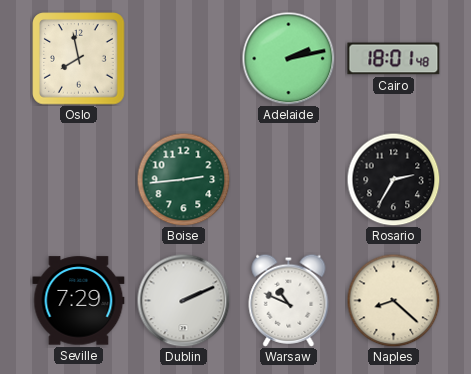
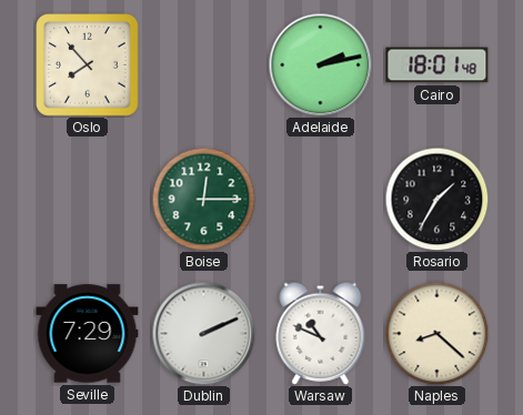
Oslo: 7:58 -> 7:53 (88, 65)
Boise: 2:44 -> 12:15 (203, 199)
Rosario: 2:35 -> 1:35 (436, 199)
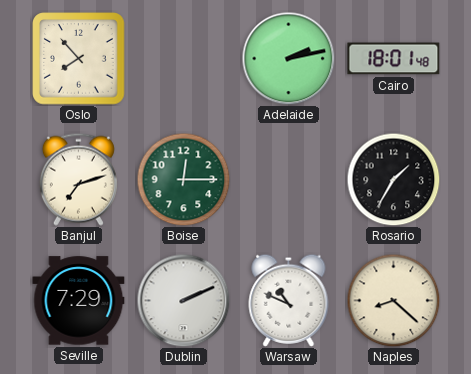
Banjul: none -> 7:12 (78, 179)
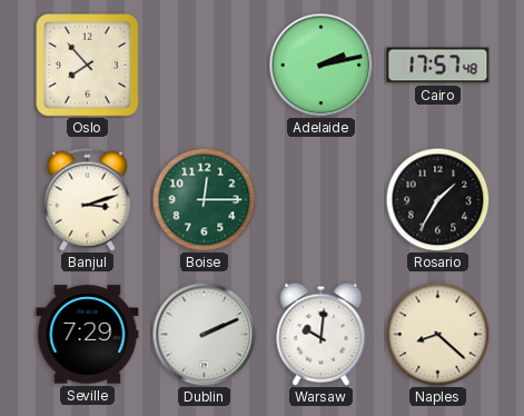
Cairo: 18:01 -> 17:57 (438, 66)
Banjul: 7:12 -> 3:12 (87, 199)
Warsaw: 10:49 -> 10:01 (322, 334)
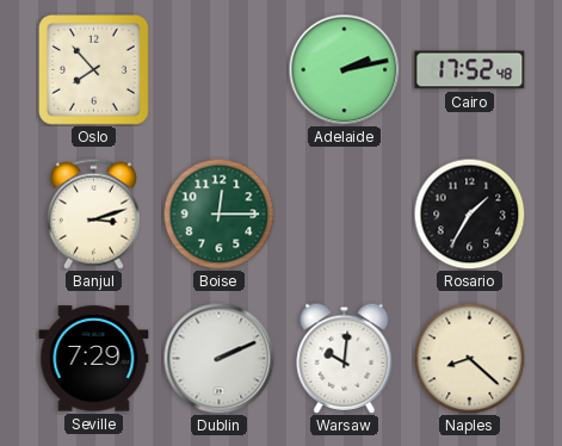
Cairo: 17:57 -> 17:52 (470, 70)
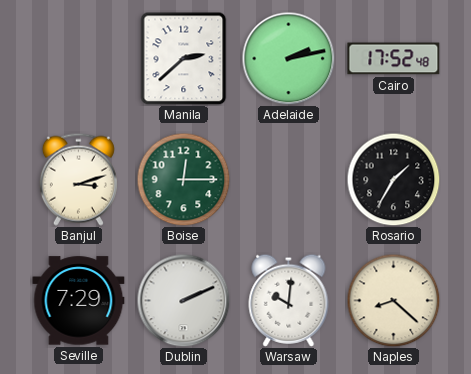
Oslo: 7:53 -> none (94, 70)
Manila: none -> 2:38 (184, 58)
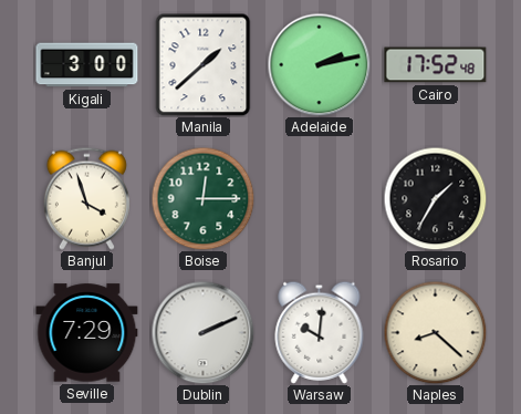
Kigali: none -> 3:00 (87, 65)
Manila: 2:38 -> 1:38 (204, 64)
Banjul: 3:12 -> 3:57 (86, 198)
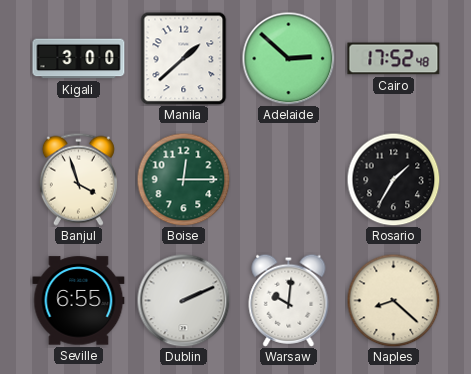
Adelaide: 2:13 -> 2:52 (288, 58)
Seville: 7:29 -> 6:55 (79, 301)
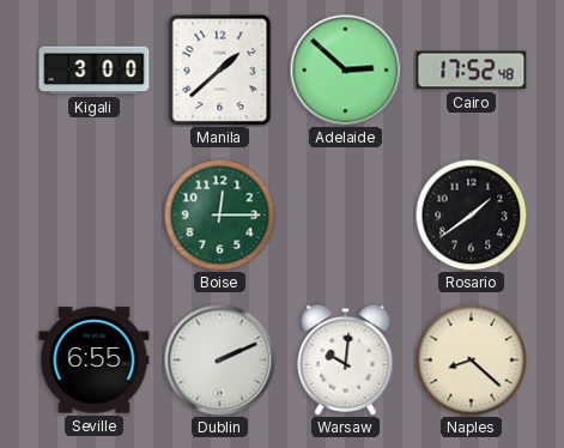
Banjul: 3:57 -> none (78, 179)
Rosario: 1:35 -> 1:39 (471, 214)
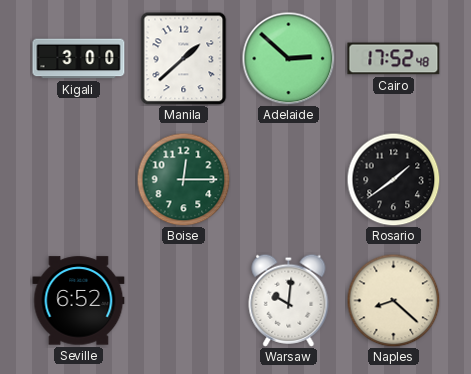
Seville: 6:55 -> 6:52 (79, 301)
Dublin: 2:11 -> none (219, 359)
